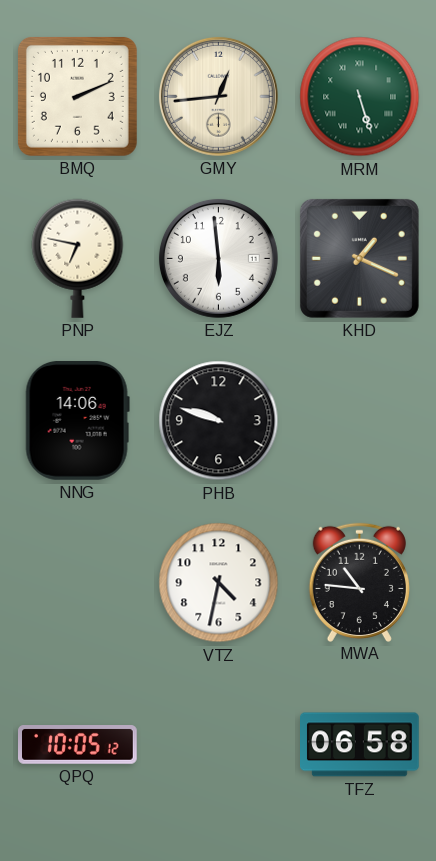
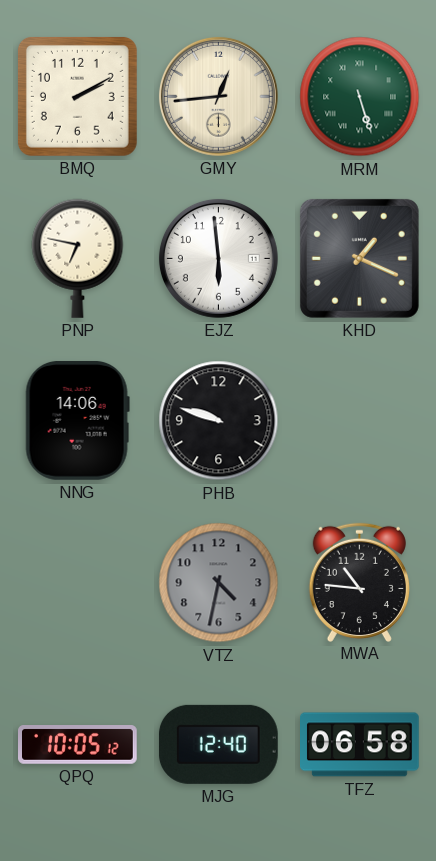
BMQ: 2:11 -> 2:10 (77, 96)
VTZ dial: white -> grey (219, 583)
MJG: none -> 12:40 (218, 744)
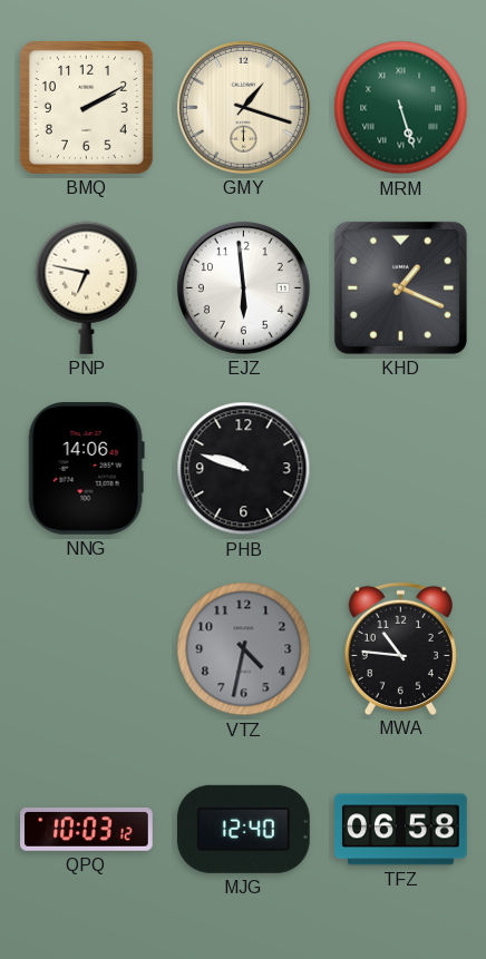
GMY: 12:44 -> 1:18 (243, 107)
QPQ: 10:05 -> 10:03 (87, 830)
